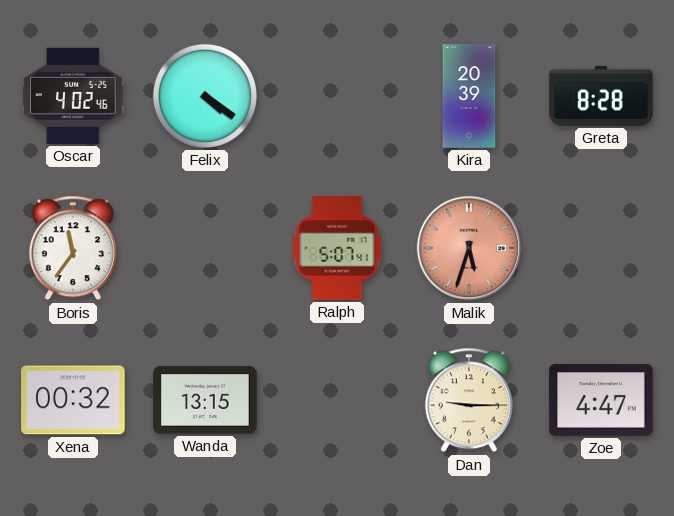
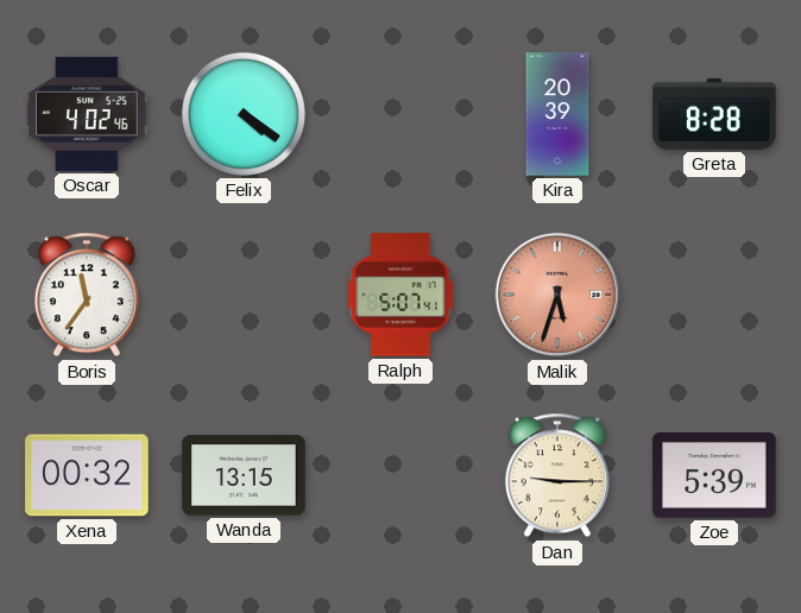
Zoe: 4:47 -> 5:39 (714, 476)
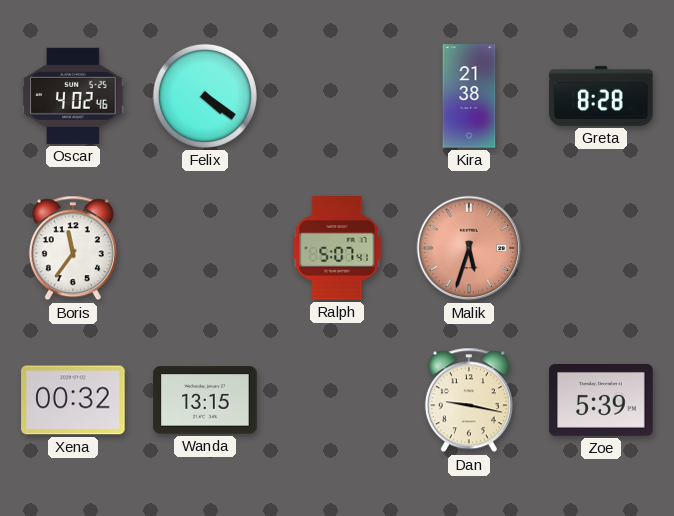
Kira: 20:39 -> 21:38 (469, 96)
Dan: 9:15 -> 9:17 (469, 400)
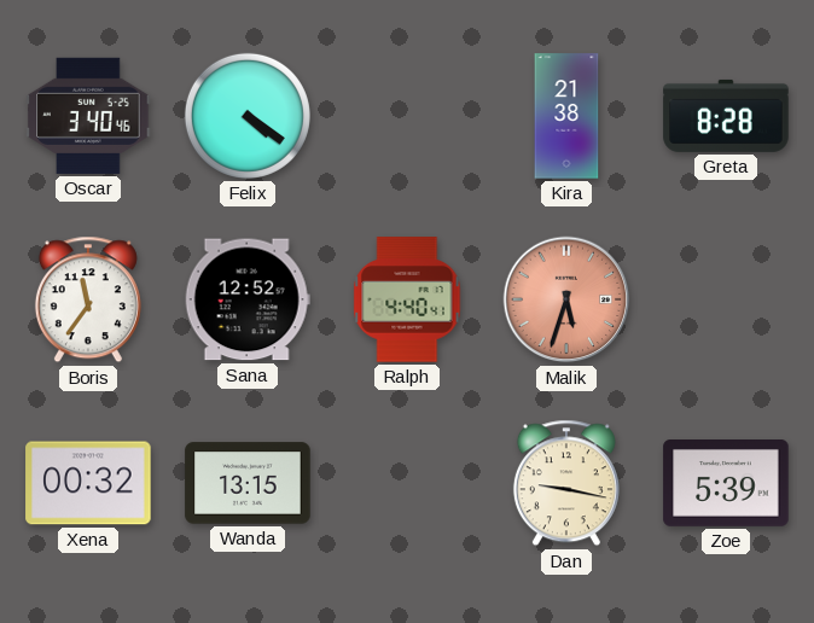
Oscar: 4:02 -> 3:40 (88, 116)
Sana: none -> 12:52 (248, 299)
Ralph: 5:07 -> 4:40 (407, 299)
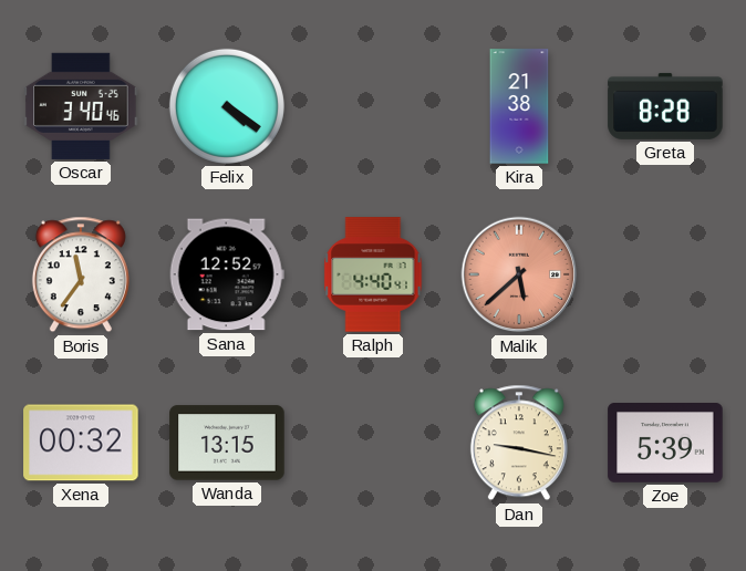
Malik: 5:33 -> 5:38 (519, 274)
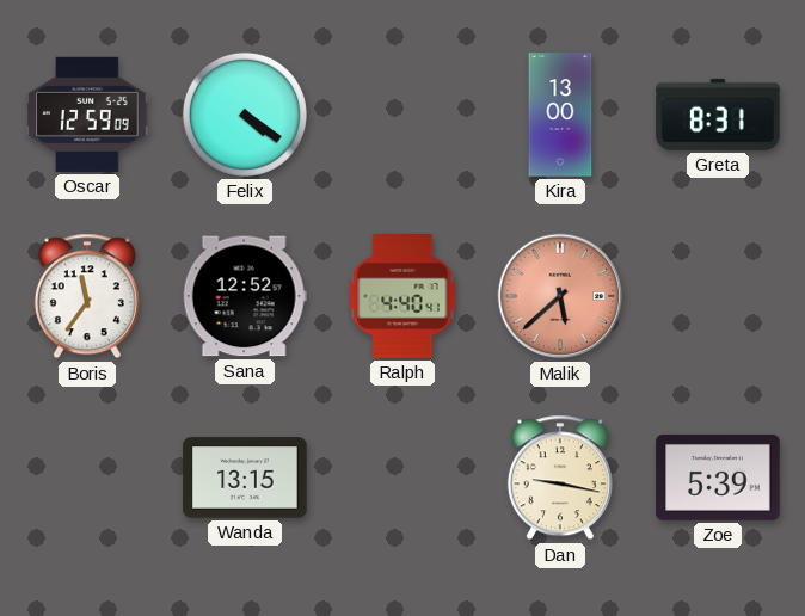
Oscar: 3:40 -> 12:59 (87, 115)
Kira: 21:38 -> 13:00 (560, 115)
Greta: 8:28 -> 8:31 (718, 115)
Xena: 00:32 -> none (81, 443)
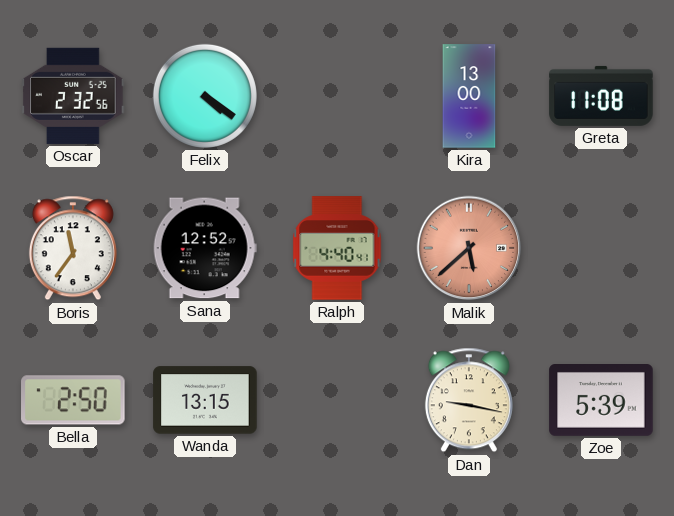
Oscar: 12:59 -> 2:32 (73, 96)
Greta: 8:31 -> 11:08 (601, 96)
Bella: none -> 2:50 (73, 400)
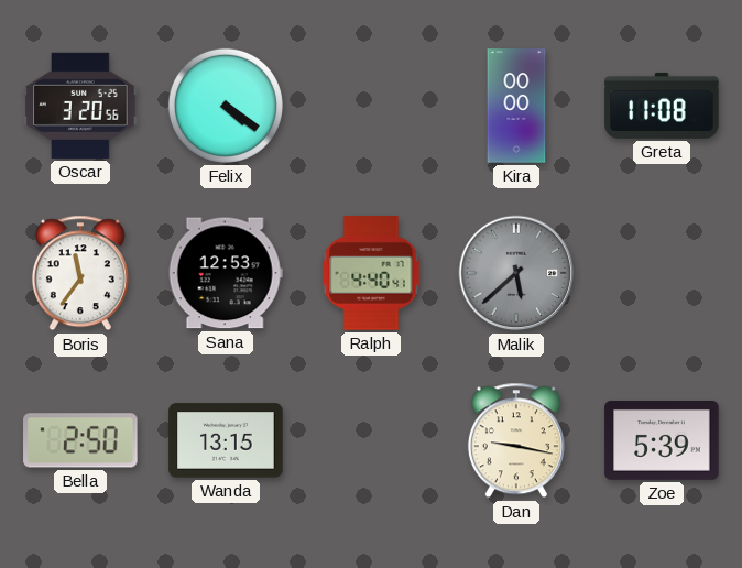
Oscar: 2:32 -> 3:20 (80, 106)
Kira: 13:00 -> 00:00 (516, 106)
Sana: 12:52 -> 12:53 (226, 273)
Malik dial: salmon -> grey (516, 273)
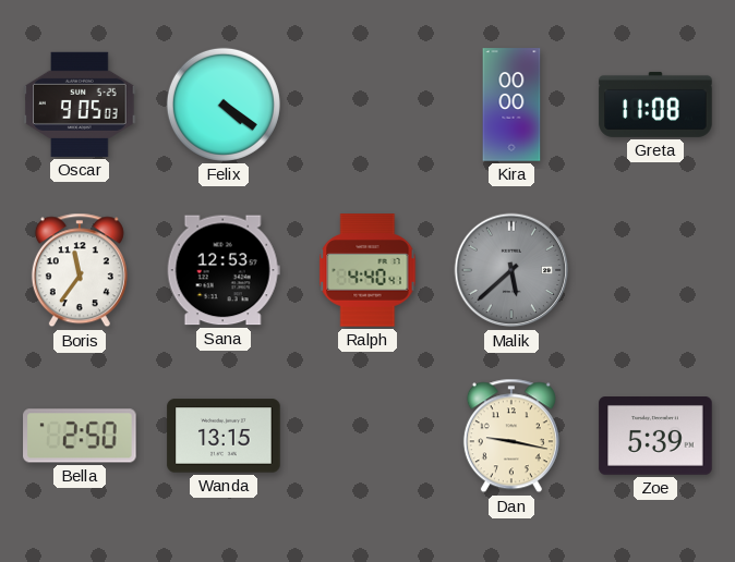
Oscar: 3:20 -> 9:05 (80, 105)
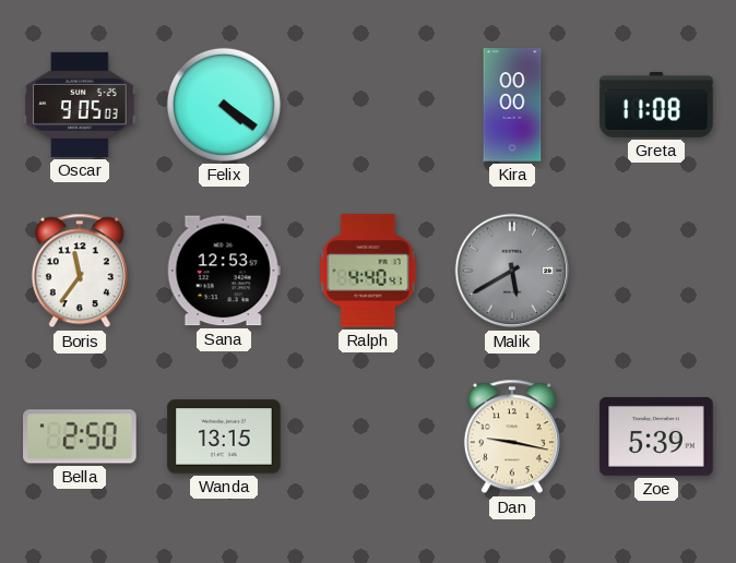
Malik: 5:38 -> 5:40 (512, 271)
